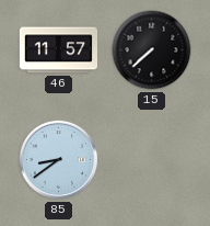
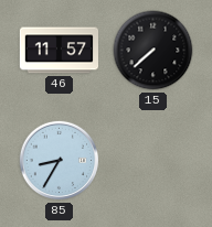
85: 8:39 -> 8:35 (60, 161)
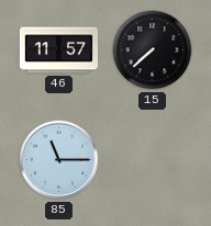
85: 8:35 -> 11:15 (59, 160)
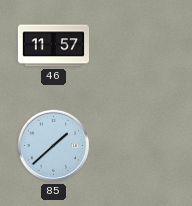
15: 7:38 -> none (153, 50)
85: 11:15 -> 1:38 (54, 146)
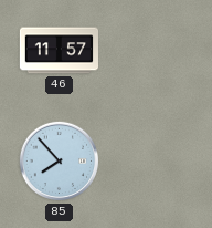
85: 1:38 -> 7:53 (60, 162)
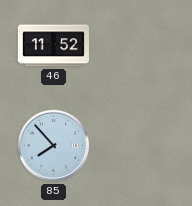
46: 11:57 -> 11:52 (53, 46)
